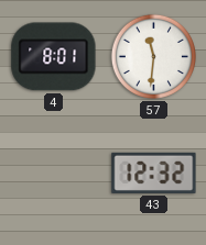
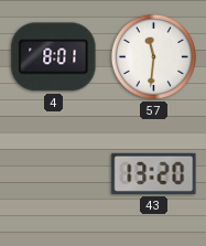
43: 12:32 -> 13:20 (154, 173)
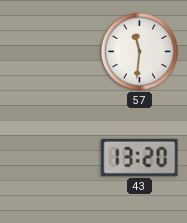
4: 8:01 -> none (54, 57)
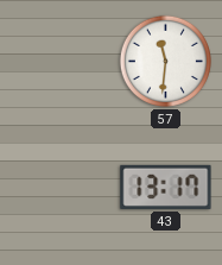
43: 13:20 -> 13:17 (166, 187)
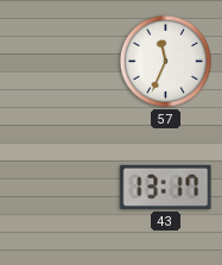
57: 11:31 -> 11:34 (165, 61)
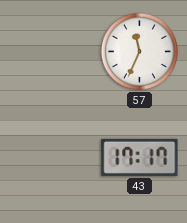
43: 13:17 -> 17:17 (140, 157)
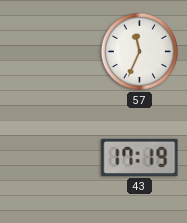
43: 17:17 -> 17:19 (140, 157)
